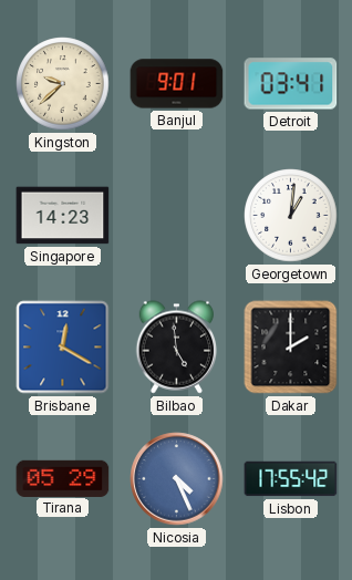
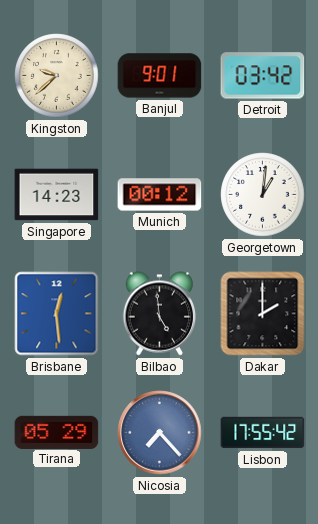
Detroit: 03:41 -> 03:42 (263, 76)
Munich: none -> 00:12 (160, 195)
Brisbane: 12:20 -> 12:29 (57, 314)
Nicosia: 4:26 -> 7:23 (160, 433)
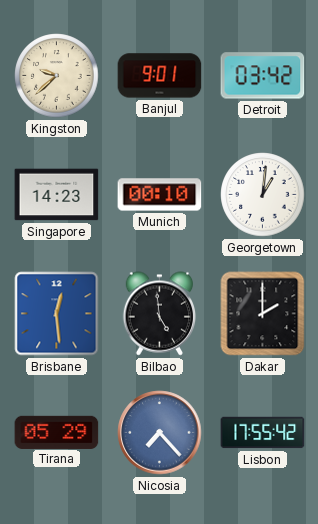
Munich: 00:12 -> 00:10 (160, 195)
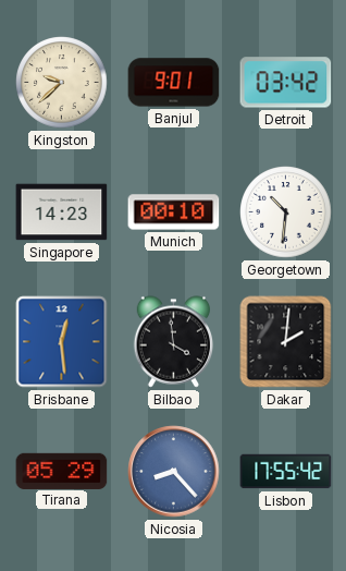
Georgetown: 1:01 -> 10:31 (286, 212)
Bilbao: 4:59 -> 3:59 (174, 342)
Dakar: 2:00 -> 2:01 (286, 342)
Nicosia: 7:23 -> 8:23 (174, 472)
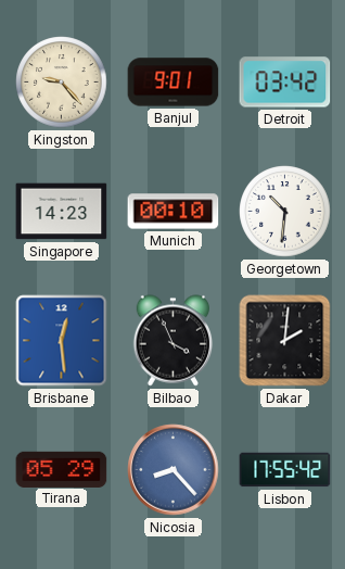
Kingston: 9:38 -> 9:23 (62, 83)
Bilbao: 3:59 -> 3:56 (174, 341)
